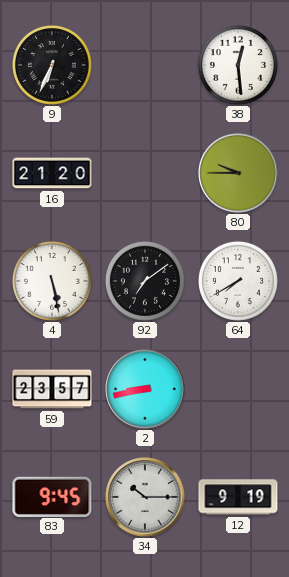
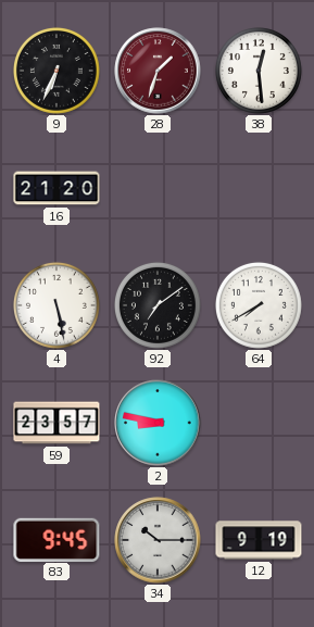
28: none -> 1:33 (158, 71)
80: 9:45 -> none (238, 173)
2: 8:43 -> 8:47 (158, 423)
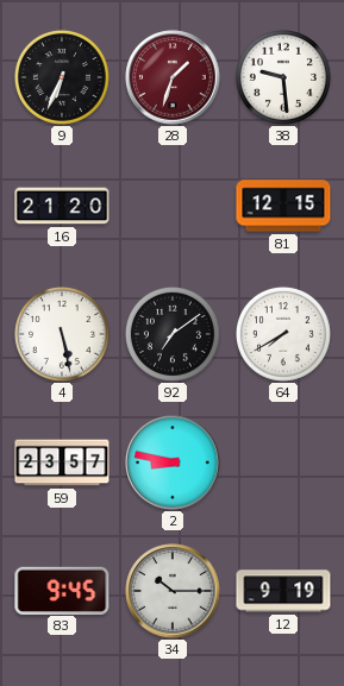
38: 12:29 -> 9:29 (283, 77)
81: none -> 12:15 (283, 206)
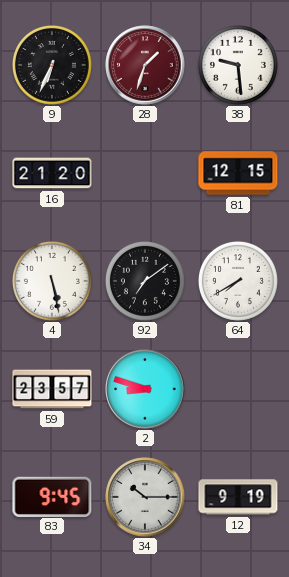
2: 8:47 -> 8:48 (145, 389)
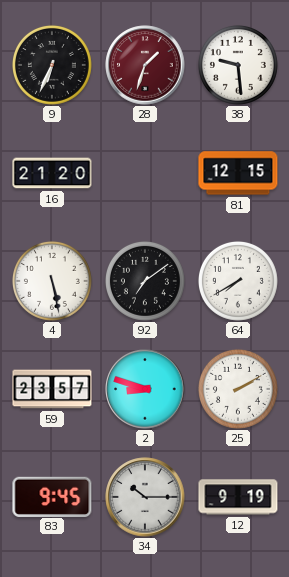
25: none -> 2:10 (238, 389)
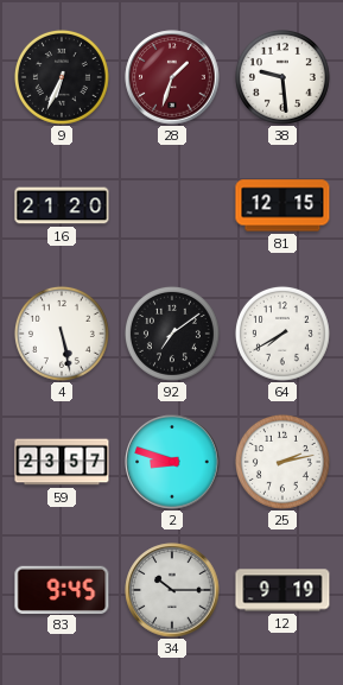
25: 2:10 -> 2:13 (282, 462)
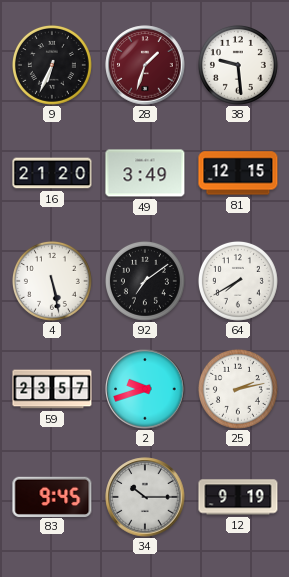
49: none -> 3:49 (145, 173)
2: 8:48 -> 9:42 (145, 389)
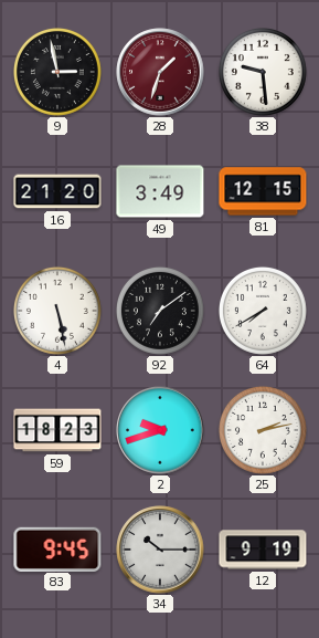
9: 6:34 -> 2:58 (57, 72)
59: 23:57 -> 18:23 (57, 430)
